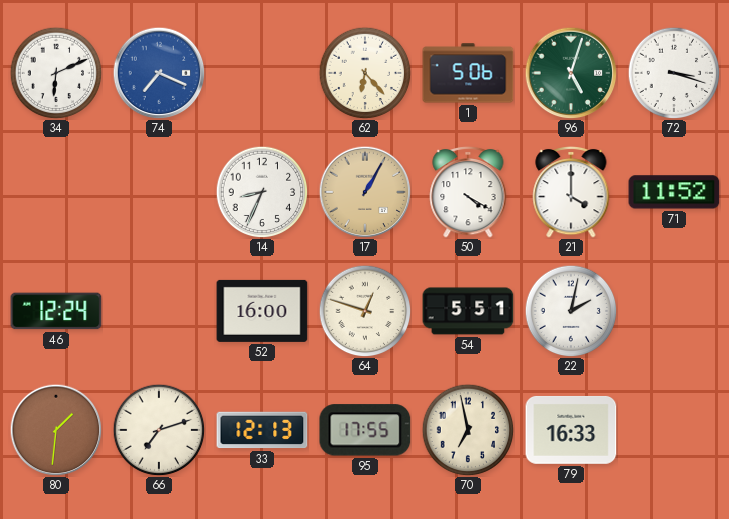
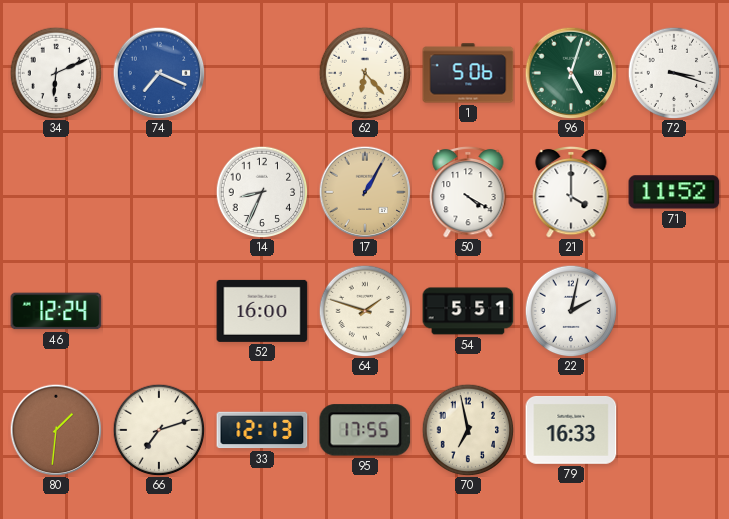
64: 12:48 -> 1:48 (365, 311)
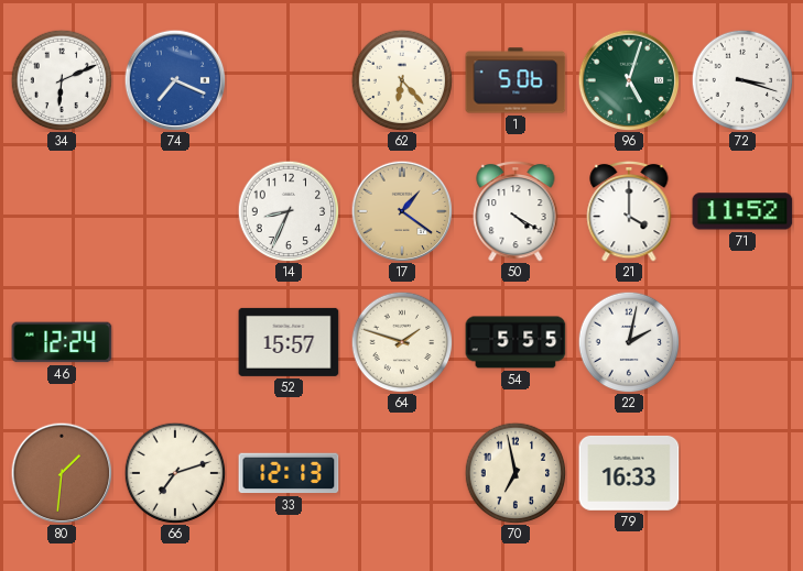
17: 1:05 -> 1:21 (402, 211)
52: 16:00 -> 15:57 (289, 342)
54: 5:51 -> 5:55 (516, 342)
95: 17:55 -> none (365, 430)
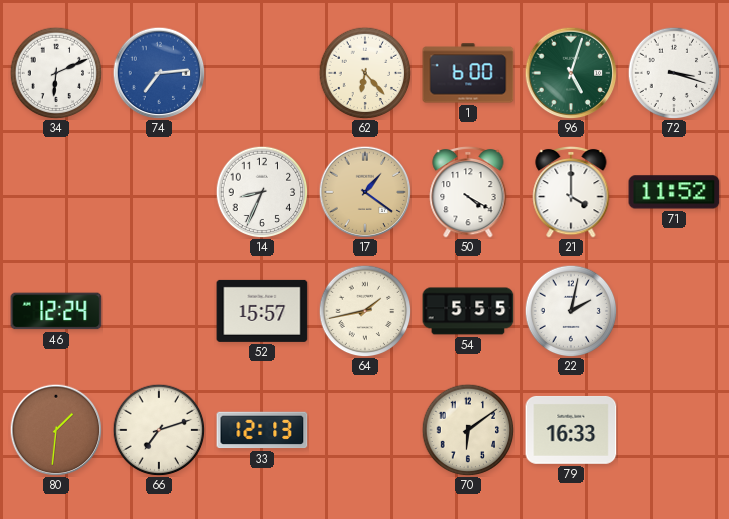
74: 7:19 -> 7:14 (159, 73)
1: 5:06 -> 6:00 (468, 73)
64: 1:48 -> 1:43 (365, 311)
70: 6:58 -> 6:09 (468, 430)
